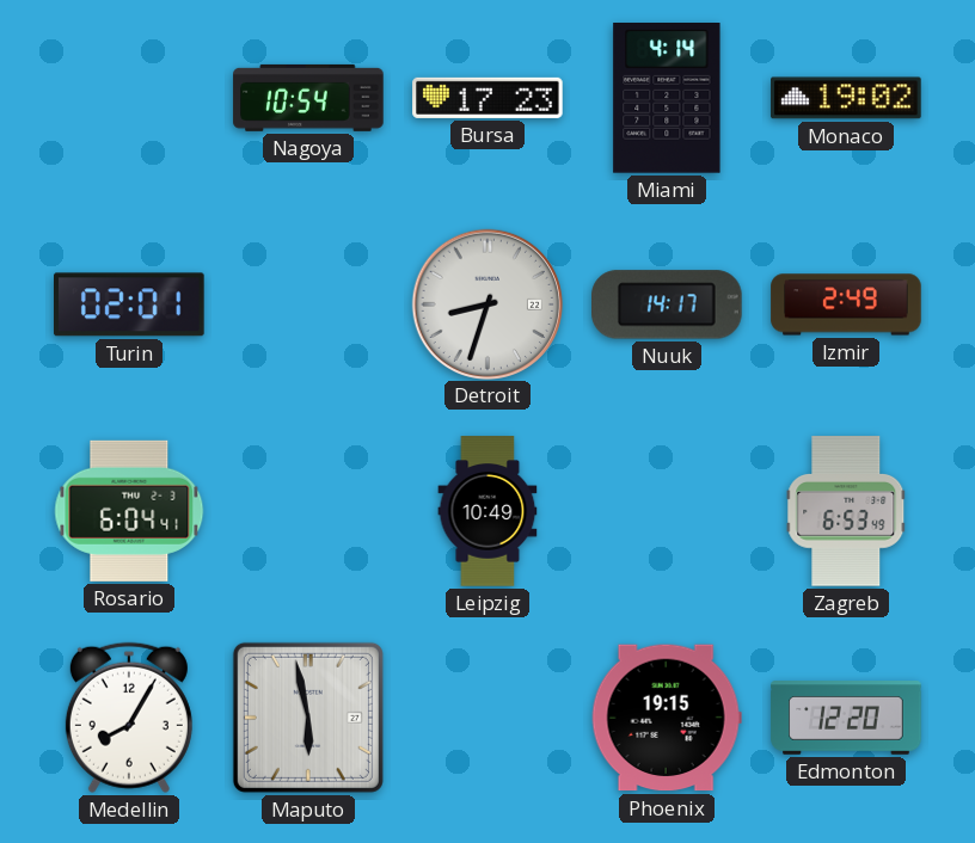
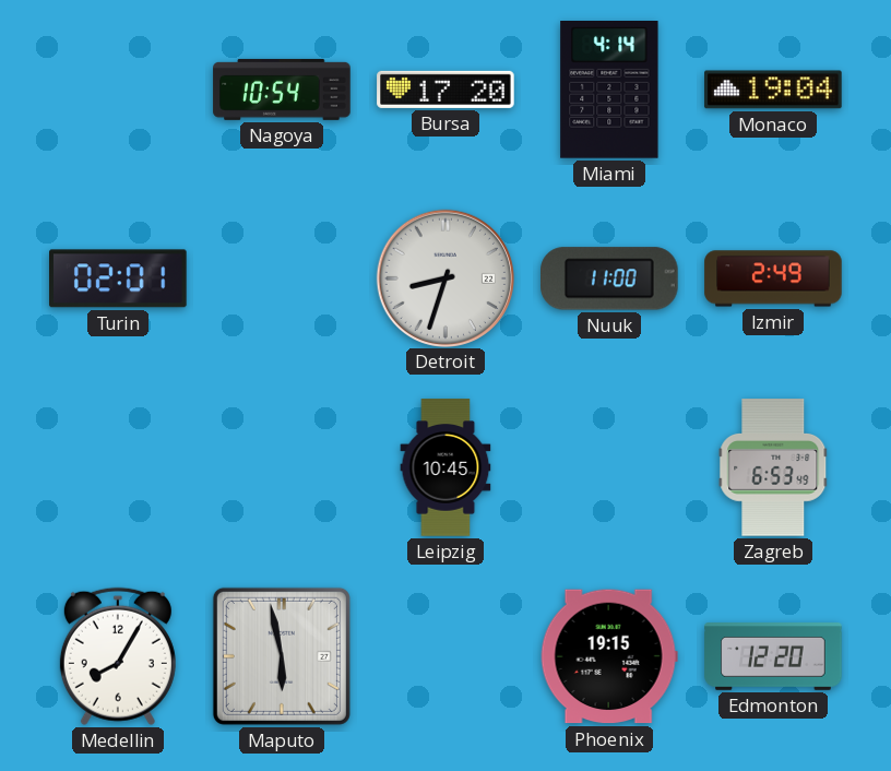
Bursa: 17:23 -> 17:20 (445, 90)
Monaco: 19:02 -> 19:04 (773, 90)
Nuuk: 14:17 -> 11:00 (610, 278)
Rosario: 6:04 -> none (129, 511)
Leipzig: 10:49 -> 10:45 (445, 467)
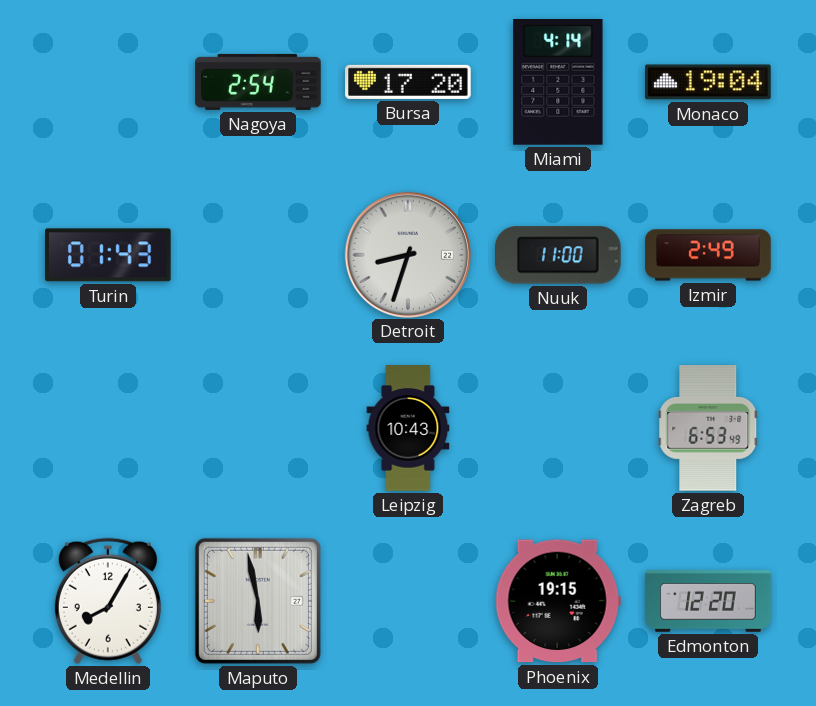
Nagoya: 10:54 -> 2:54 (258, 82)
Turin: 02:01 -> 01:43 (109, 255)
Leipzig: 10:45 -> 10:43 (408, 428)
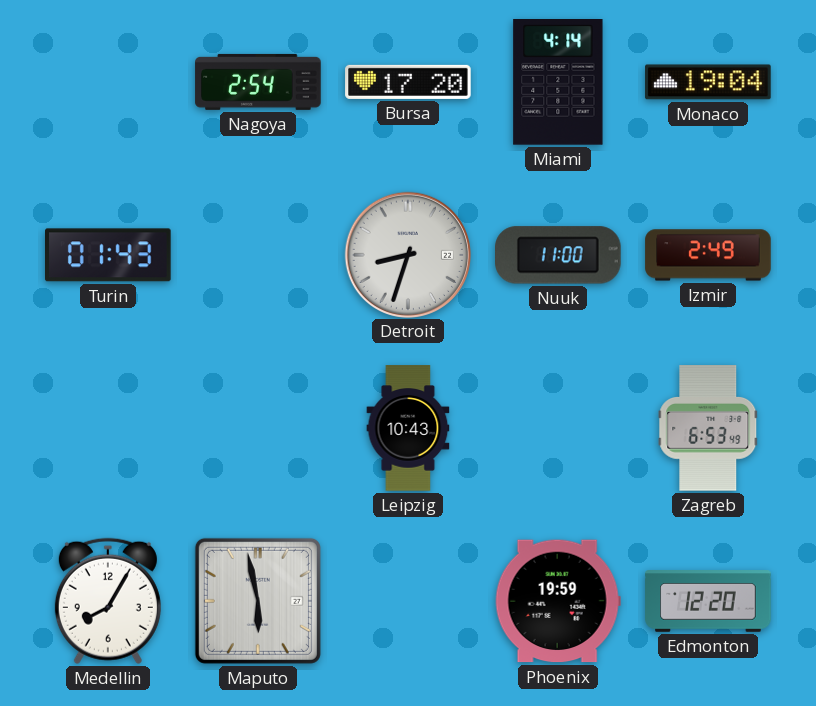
Phoenix: 19:15 -> 19:59 (558, 601)
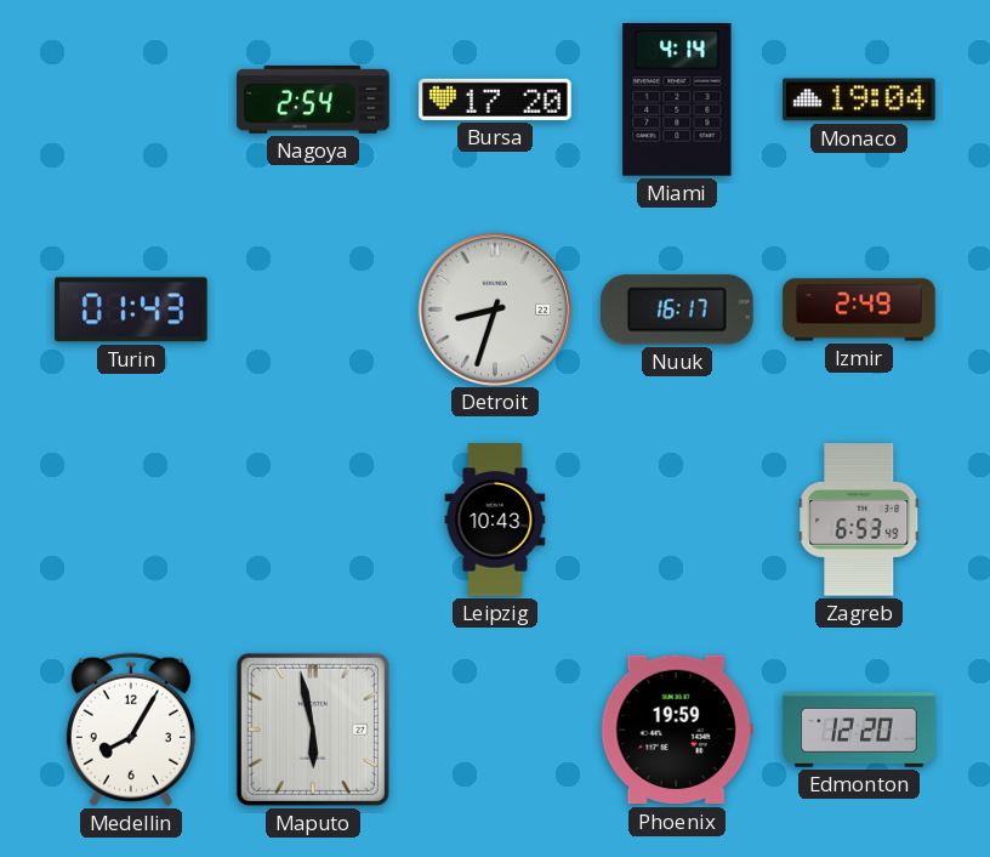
Nuuk: 11:00 -> 16:17 (678, 310)
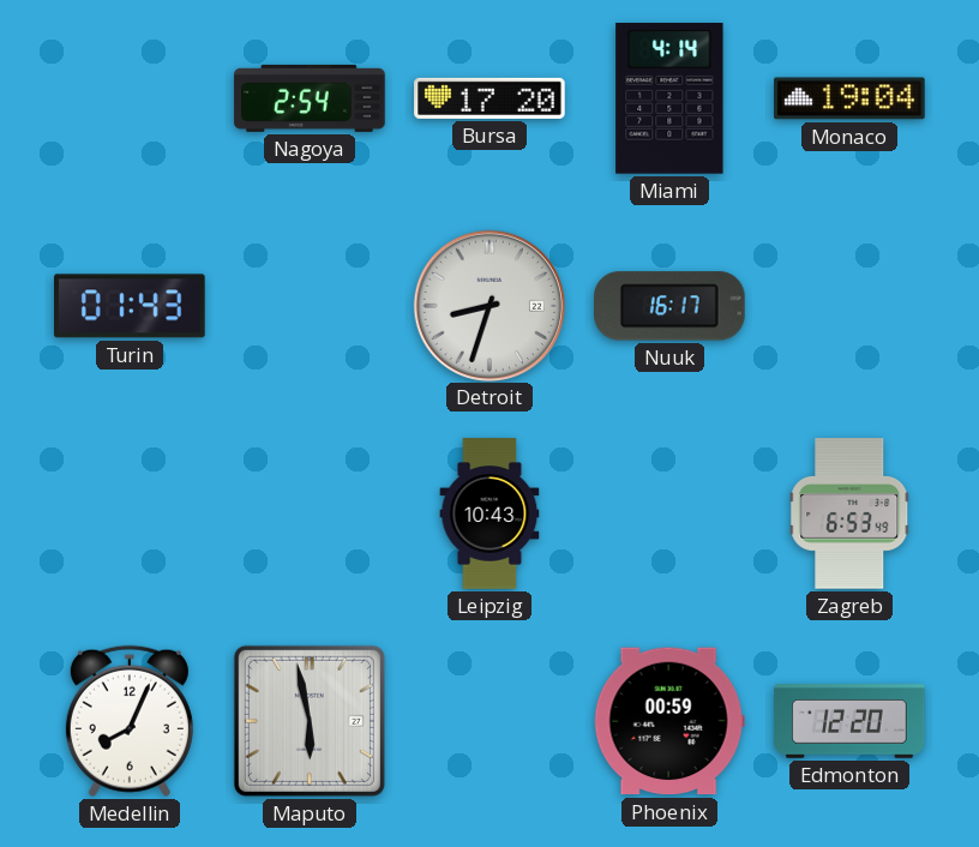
Izmir: 2:49 -> none (859, 310)
Medellin: 8:05 -> 8:04 (130, 721)
Phoenix: 19:59 -> 00:59 (669, 721)
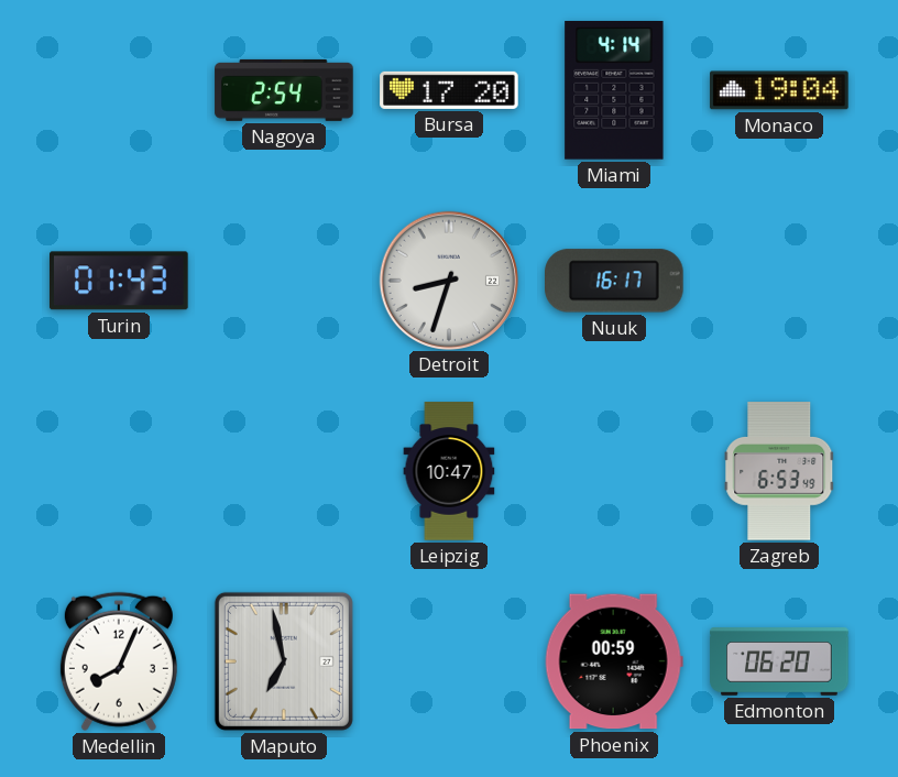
Leipzig: 10:43 -> 10:47 (449, 471)
Maputo: 5:58 -> 6:58 (284, 661)
Edmonton: 12:20 -> 06:20 (779, 661)
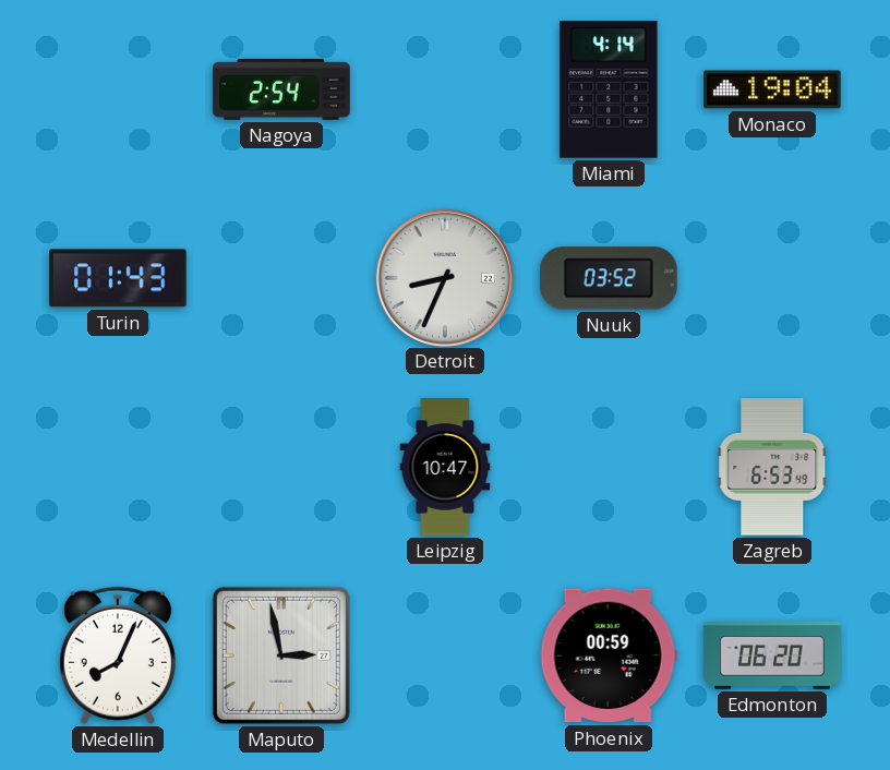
Bursa: 17:20 -> none (449, 90)
Detroit: 8:33 -> 8:34 (444, 277)
Nuuk: 16:17 -> 03:52 (610, 278)
Maputo: 6:58 -> 2:58 (281, 655)
